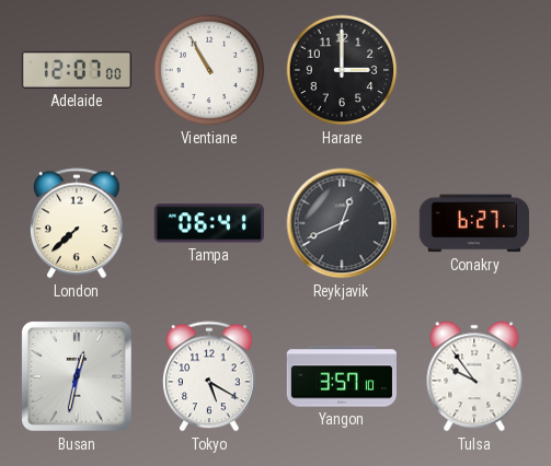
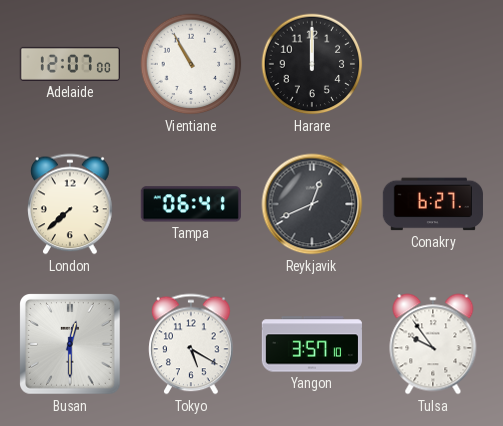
Harare: 3:00 -> 12:00 (312, 64)
Busan: 12:32 -> 12:30 (71, 345)
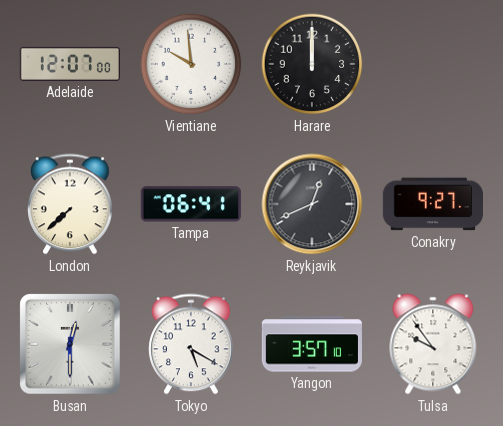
Vientiane: 10:55 -> 9:59 (191, 64)
Conakry: 6:27 -> 9:27 (433, 204)
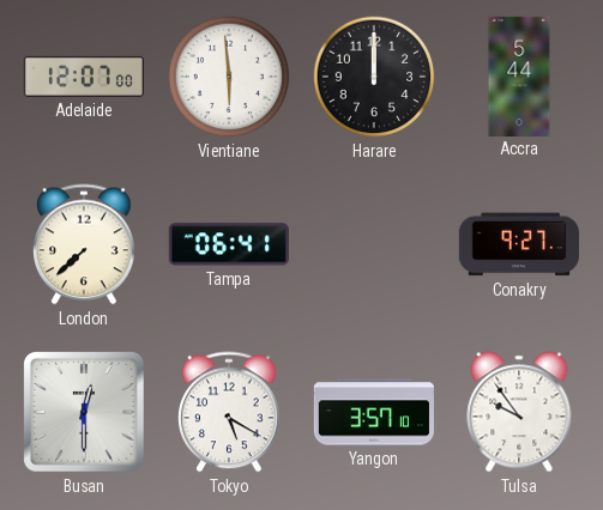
Vientiane: 9:59 -> 5:59 (229, 77)
Accra: none -> 5:44 (519, 75)
Reykjavik: 12:41 -> none (312, 204)
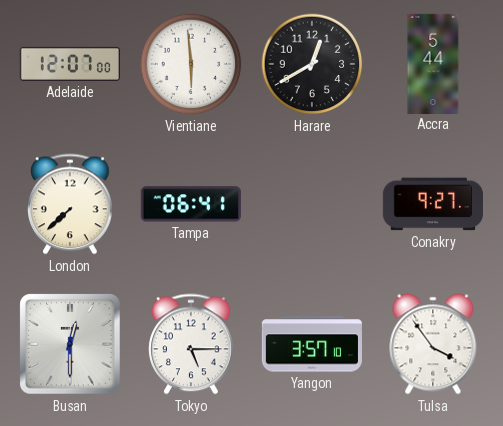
Harare: 12:00 -> 12:40 (312, 64)
Tokyo: 5:20 -> 5:15 (191, 344)
Tulsa: 9:54 -> 3:54 (433, 344)
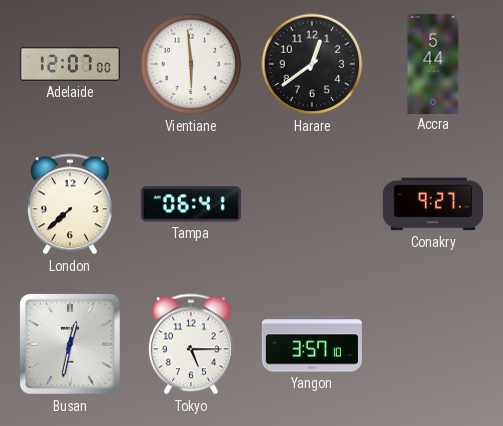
Harare: 12:40 -> 12:39 (312, 64)
Busan: 12:30 -> 12:32 (71, 345)
Tulsa: 3:54 -> none (433, 344)
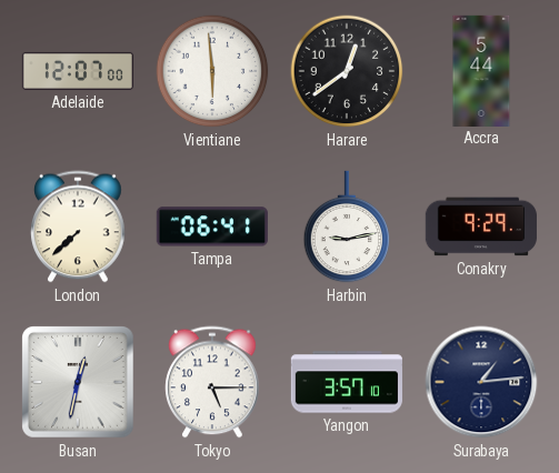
Harbin: none -> 9:13 (347, 227)
Conakry: 9:27 -> 9:29 (481, 227)
Surabaya: none -> 1:14 (481, 382)
